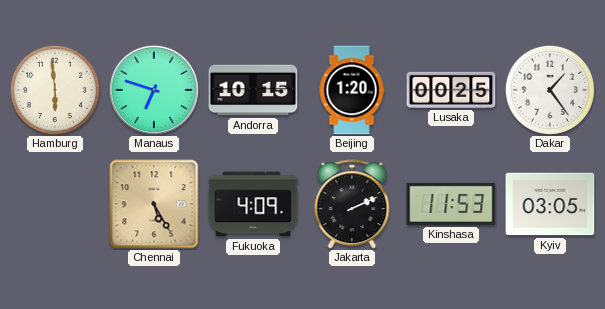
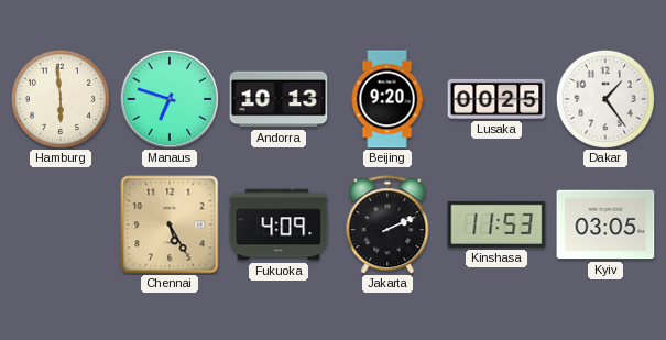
Andorra: 10:15 -> 10:13 (279, 99)
Beijing: 1:20 -> 9:20 (387, 99)
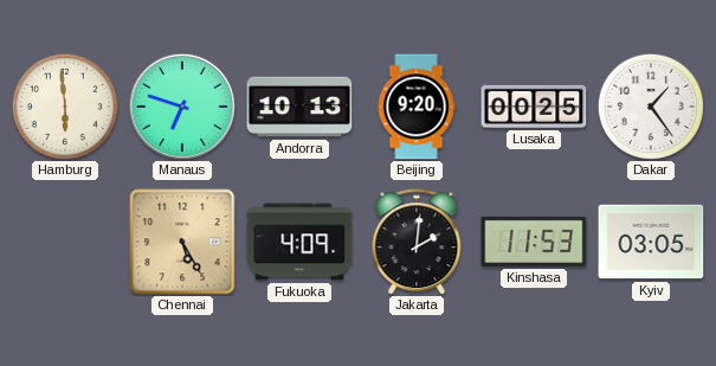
Jakarta: 2:11 -> 2:01 (417, 242)
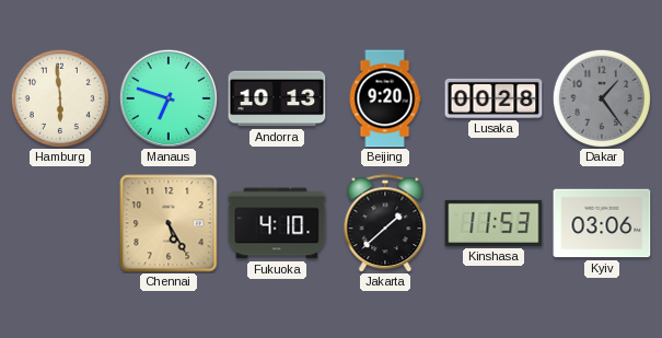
Lusaka: 00:25 -> 00:28 (493, 98)
Dakar dial: white -> grey (602, 98)
Fukuoka: 4:09 -> 4:10 (277, 223)
Jakarta: 2:01 -> 1:38 (385, 223)
Kyiv: 03:05 -> 03:06 (602, 223)
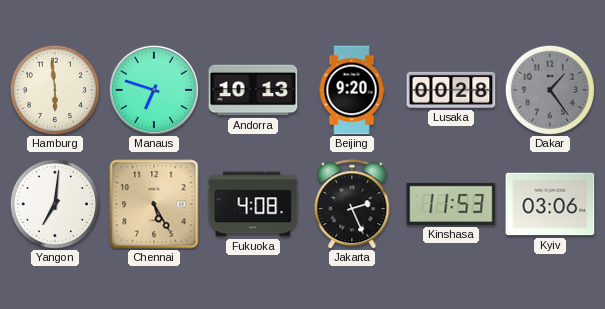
Yangon: none -> 7:01 (55, 204)
Fukuoka: 4:10 -> 4:08 (253, 204)
Jakarta: 1:38 -> 2:26 (352, 204)
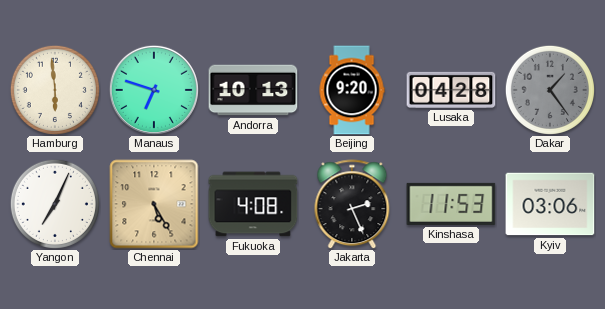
Lusaka: 00:28 -> 04:28 (451, 90)
Yangon: 7:01 -> 7:04 (55, 204)
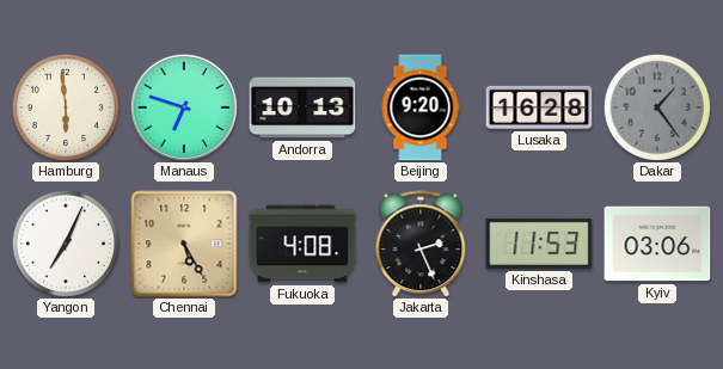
Lusaka: 04:28 -> 16:28 (539, 107)
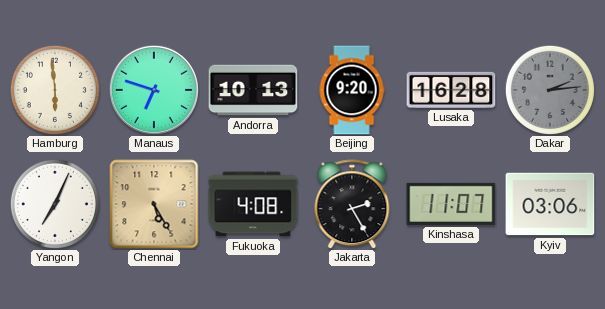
Dakar: 1:24 -> 2:14 (550, 90)
Jakarta: 2:26 -> 2:25 (352, 204)
Kinshasa: 11:53 -> 11:07 (451, 204)
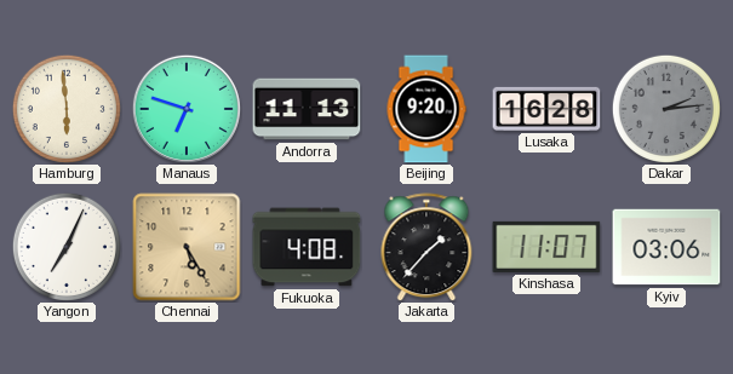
Andorra: 10:13 -> 11:13 (307, 109)
Jakarta: 2:25 -> 1:37 (426, 247)
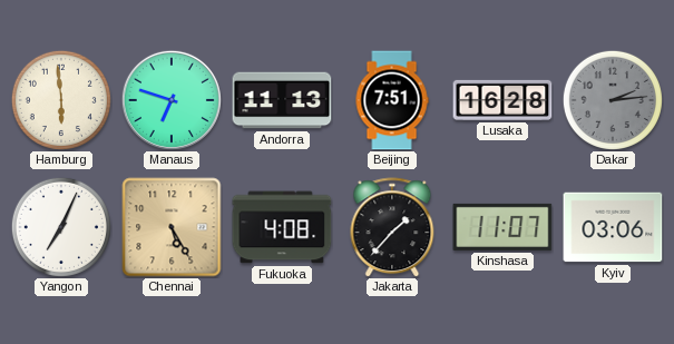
Beijing: 9:20 -> 7:51 (392, 100)
